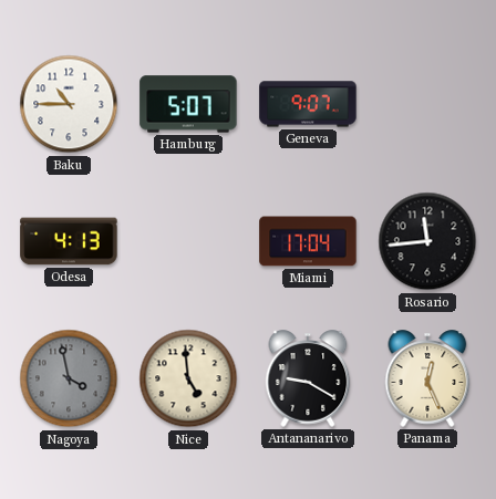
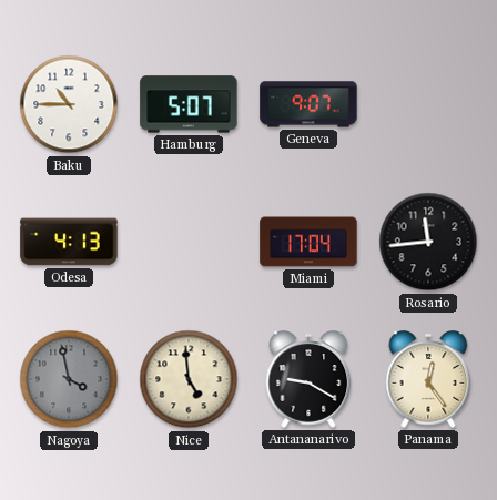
Panama: 12:26 -> 12:24 (428, 379)
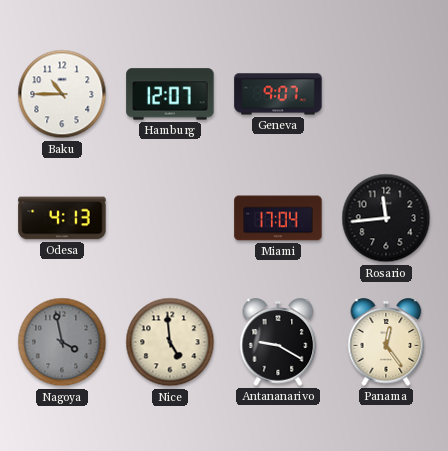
Hamburg: 5:07 -> 12:07 (170, 94)
